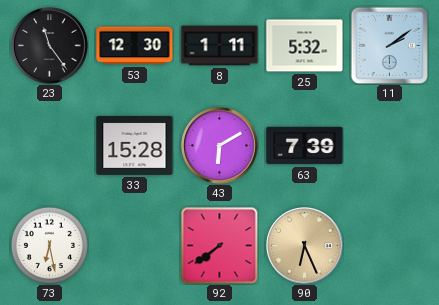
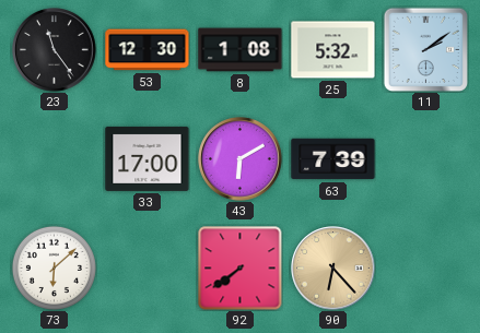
8: 1:11 -> 1:08 (241, 50)
33: 15:28 -> 17:00 (148, 158)
73: 6:28 -> 6:08 (54, 267)
90: 6:26 -> 6:23 (333, 269)
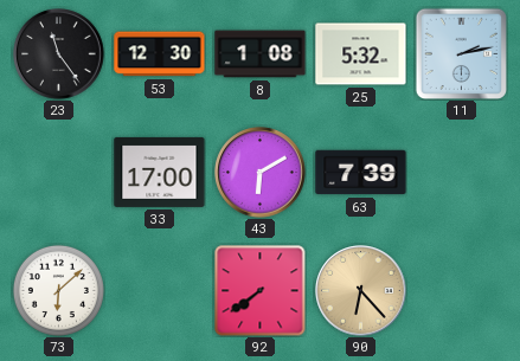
11: 2:09 -> 2:13 (461, 53)
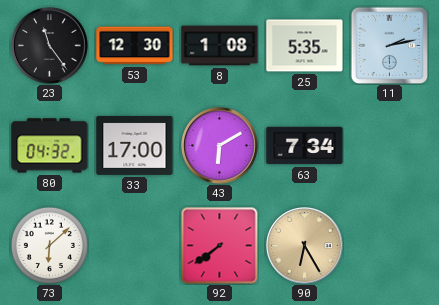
25: 5:32 -> 5:35 (305, 46)
80: none -> 04:32 (50, 146)
63: 7:39 -> 7:34 (305, 146)
90: 6:23 -> 6:25 (305, 246)
